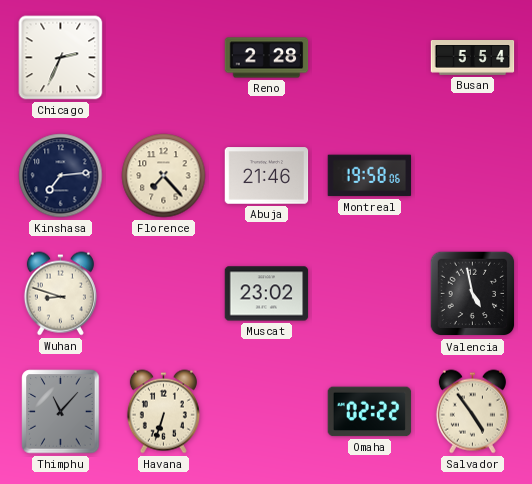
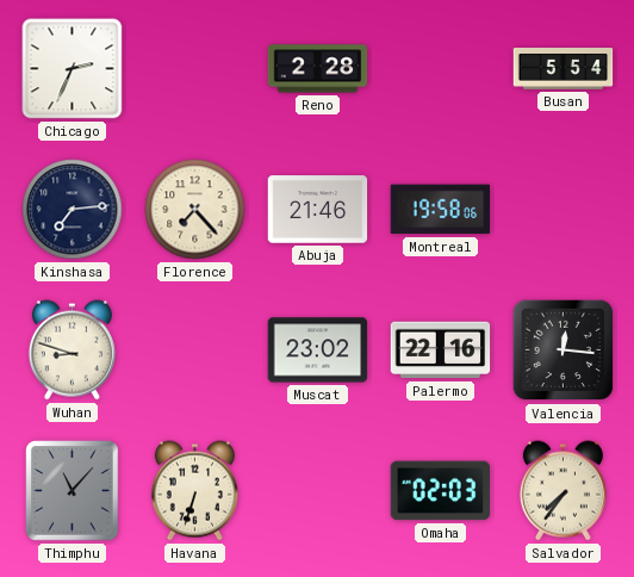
Palermo: none -> 22:16 (441, 350)
Valencia: 4:58 -> 12:16 (564, 350)
Omaha: 02:22 -> 02:03 (441, 491)
Salvador: 4:54 -> 7:36 (562, 491)
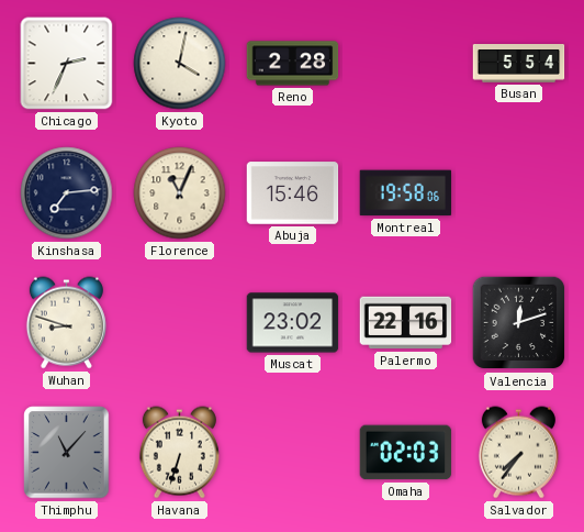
Kyoto: none -> 4:02 (180, 64)
Florence: 7:23 -> 11:04 (180, 193)
Abuja: 21:46 -> 15:46 (293, 193)
Valencia: 12:16 -> 12:12 (519, 323)
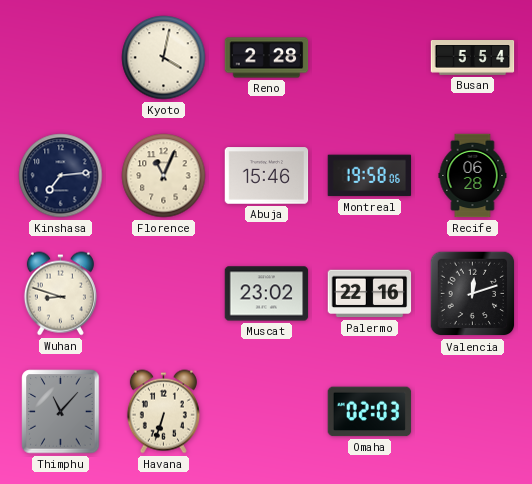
Chicago: 2:34 -> none (67, 64)
Recife: none -> 06:28 (473, 176)
Salvador: 7:36 -> none (518, 453)
